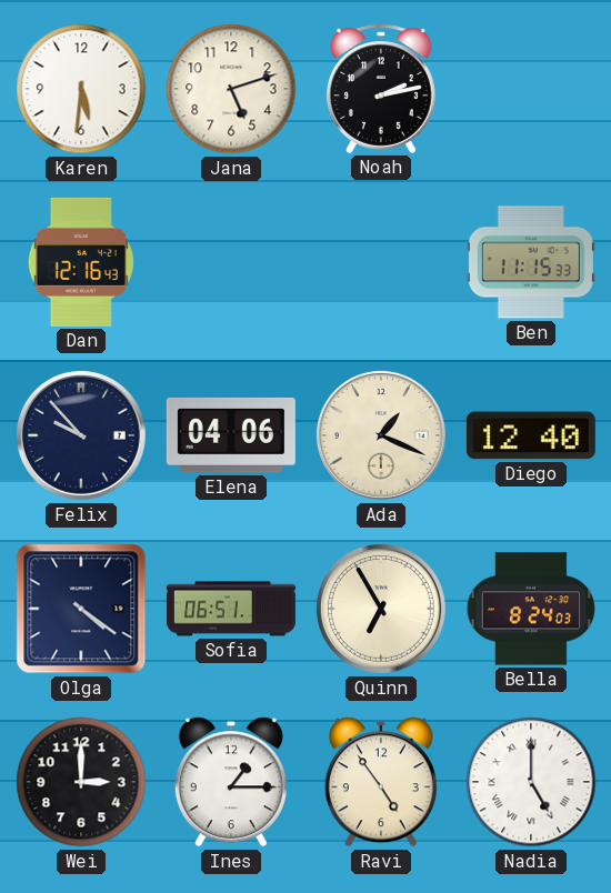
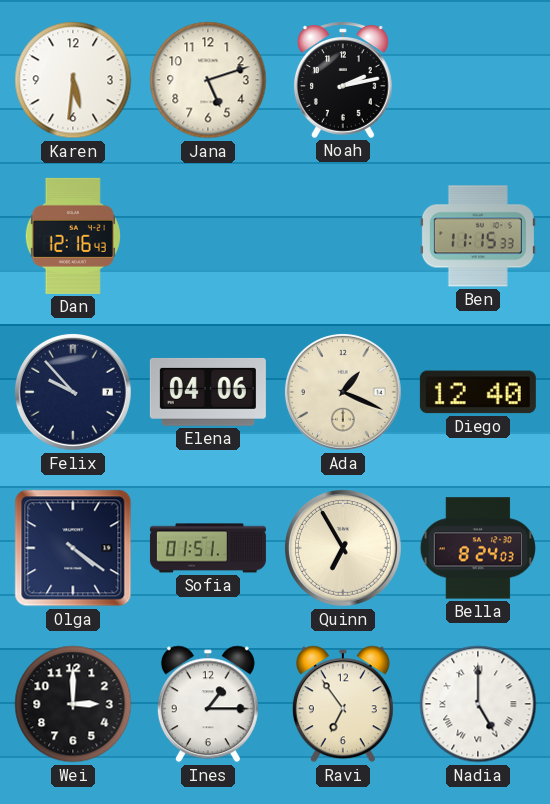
Sofia: 06:51 -> 01:51 (208, 548)
Ravi: 4:54 -> 6:54 (343, 704)
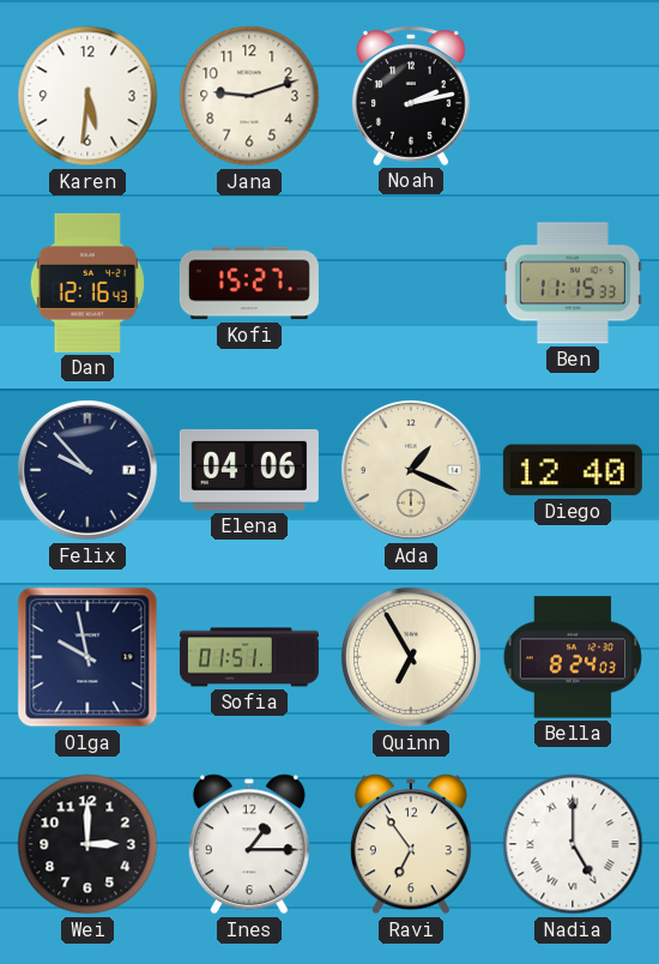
Jana: 5:12 -> 9:12 (249, 96)
Kofi: none -> 15:27 (249, 283)
Olga: 4:21 -> 9:58 (87, 657)
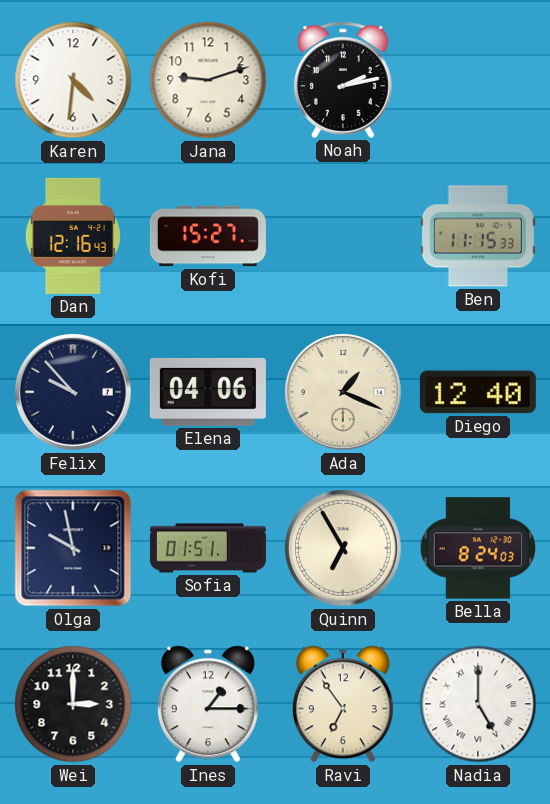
Karen: 5:31 -> 4:31 (73, 80)
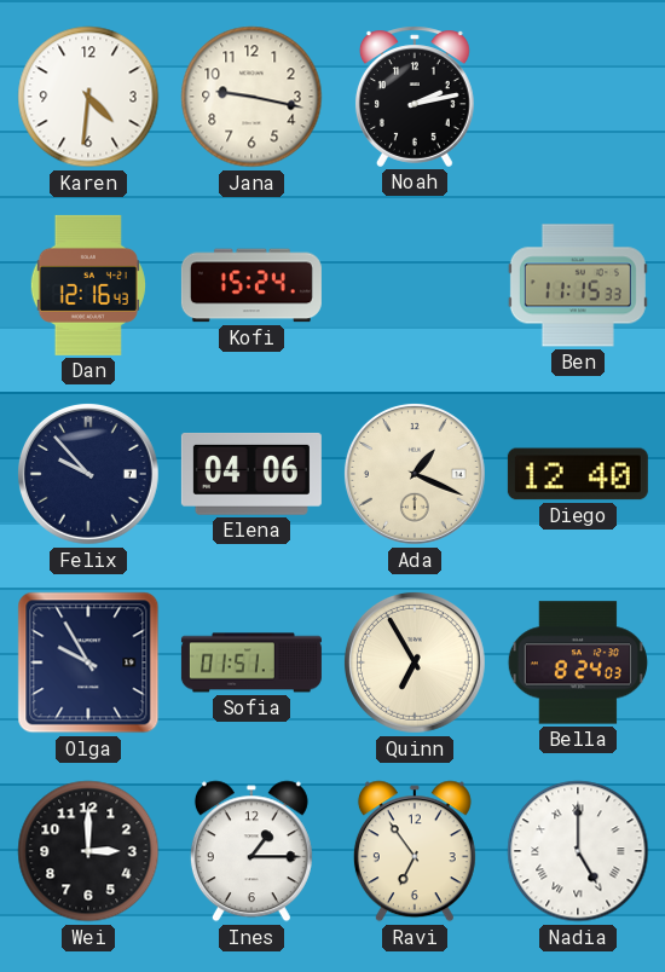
Jana: 9:12 -> 9:17 (251, 97)
Kofi: 15:27 -> 15:24 (251, 285)
Olga: 9:58 -> 9:55 (88, 663)
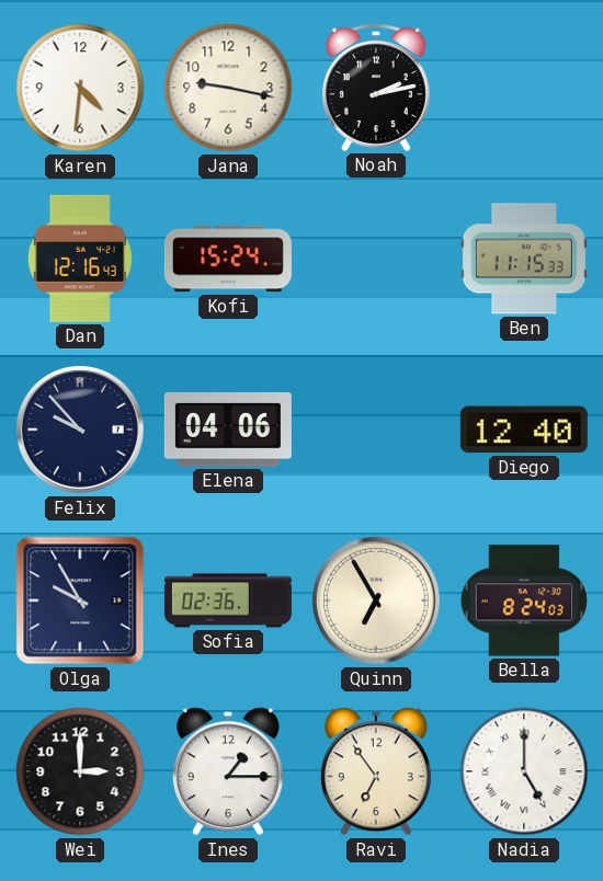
Ada: 1:19 -> none (415, 474)
Sofia: 01:51 -> 02:36 (228, 600)
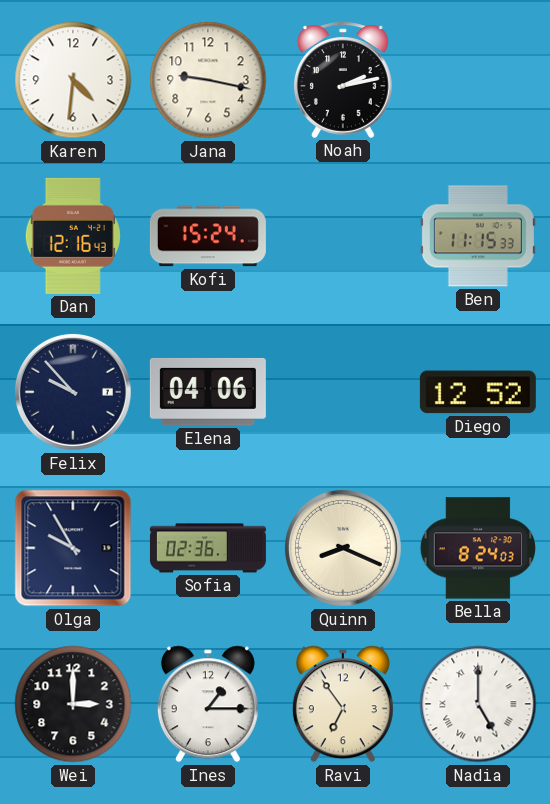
Diego: 12:40 -> 12:52 (478, 392)
Quinn: 6:55 -> 8:19 (343, 548)
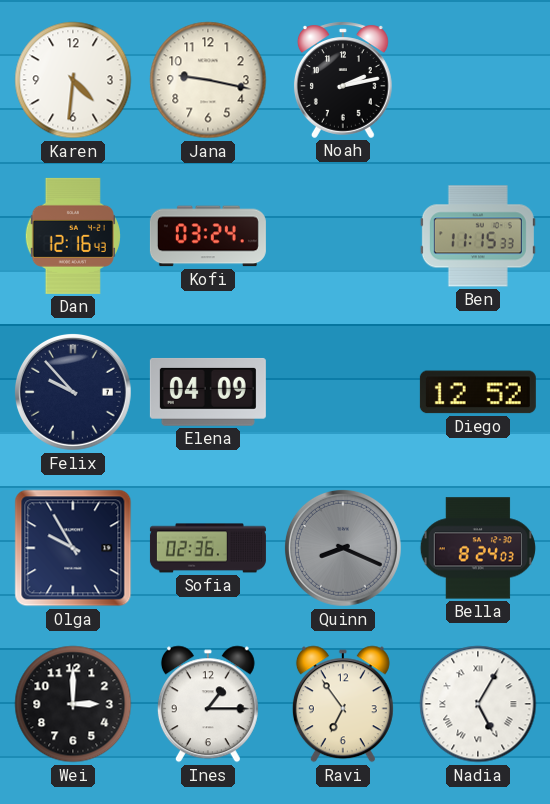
Kofi: 15:24 -> 03:24 (208, 236)
Elena: 04:06 -> 04:09 (208, 392)
Quinn dial: cream -> grey (343, 548)
Nadia: 5:00 -> 5:05 (478, 704)
